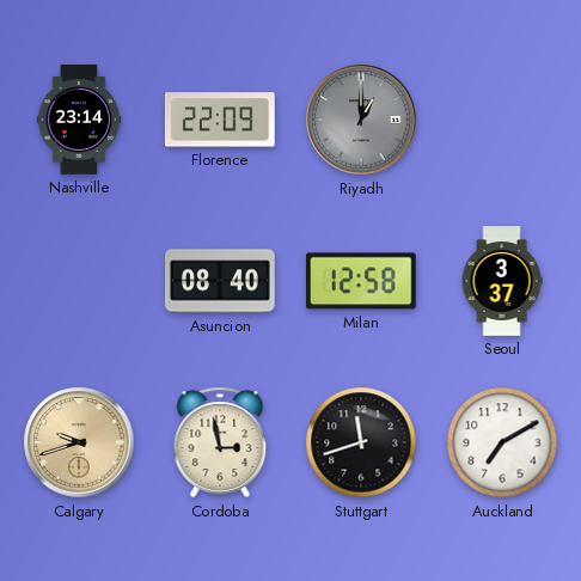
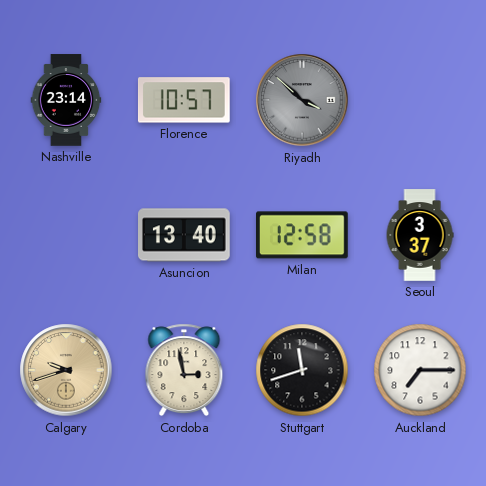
Florence: 22:09 -> 10:57 (184, 100)
Riyadh: 1:00 -> 3:52 (302, 100)
Asuncion: 08:40 -> 13:40 (185, 235)
Auckland: 7:10 -> 7:15 (420, 370)
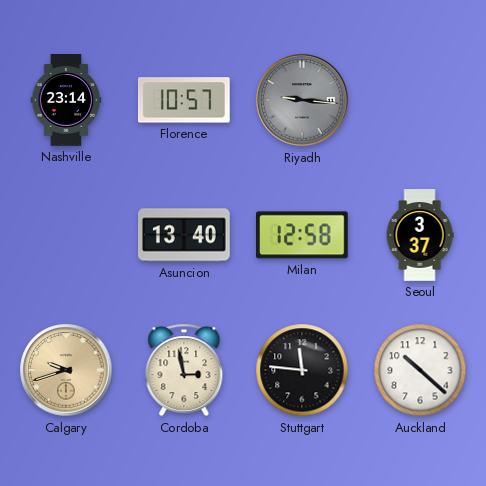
Riyadh: 3:52 -> 9:16 (302, 100)
Stuttgart: 11:42 -> 11:46 (302, 370)
Auckland: 7:15 -> 10:22 (420, 370)
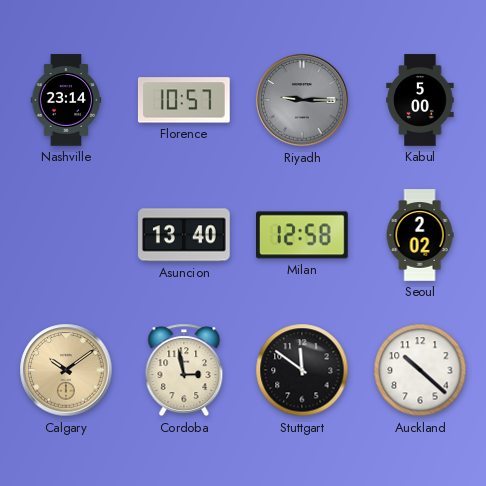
Riyadh: 9:16 -> 9:15 (302, 100)
Kabul: none -> 5:00 (420, 100)
Seoul: 3:37 -> 2:02 (420, 235)
Calgary: 9:42 -> 10:09 (66, 370)
Stuttgart: 11:46 -> 11:51 (302, 370)
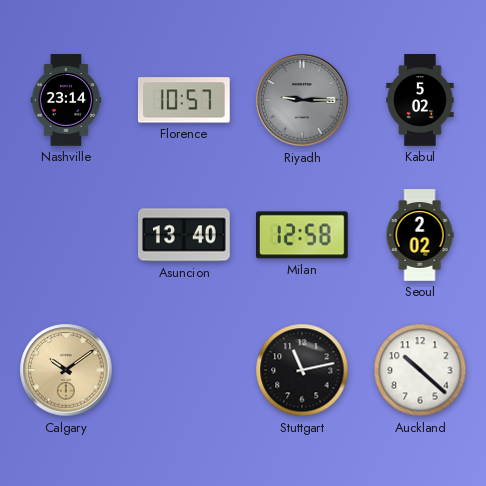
Kabul: 5:00 -> 5:02 (420, 100)
Cordoba: 2:58 -> none (184, 370)
Stuttgart: 11:51 -> 11:13 (302, 370)
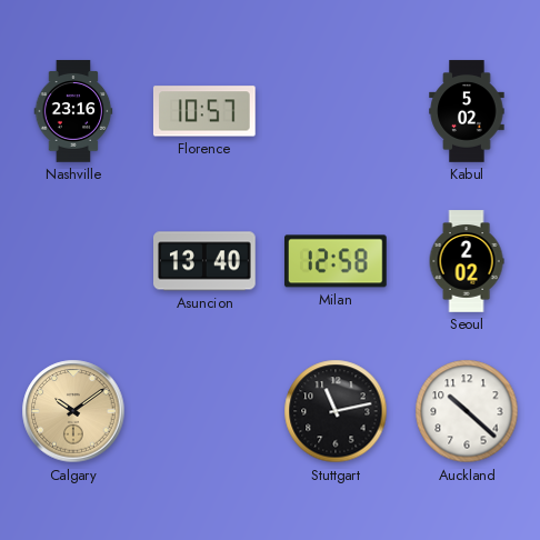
Nashville: 23:14 -> 23:16 (73, 111)
Riyadh: 9:15 -> none (302, 100)
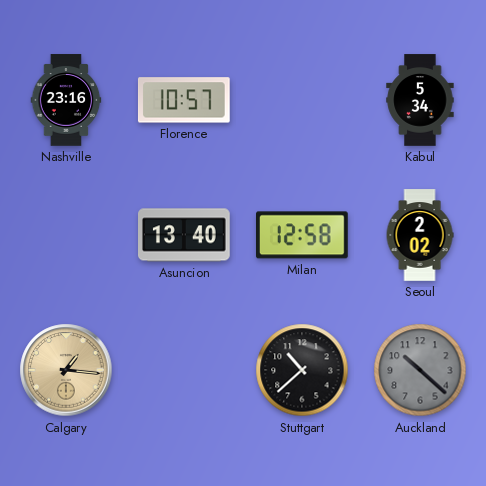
Kabul: 5:02 -> 5:34 (420, 100)
Calgary: 10:09 -> 1:16 (66, 370)
Stuttgart: 11:13 -> 10:38 (302, 370)
Auckland dial: white -> grey (420, 370)
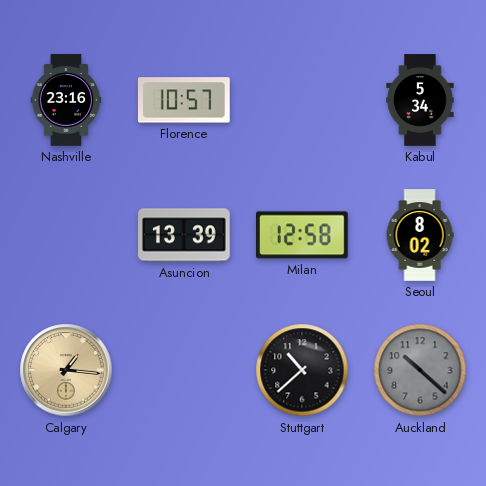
Asuncion: 13:40 -> 13:39 (185, 235)
Seoul: 2:02 -> 8:02 (420, 235)
